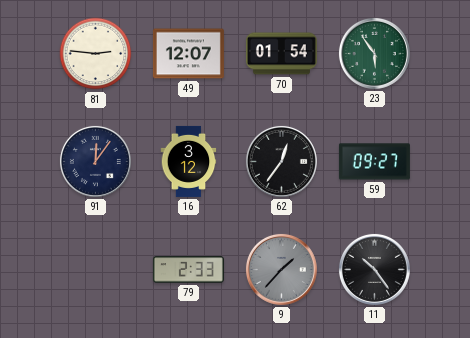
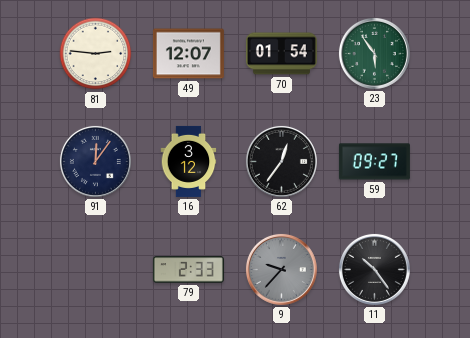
9: 1:37 -> 9:37 (281, 269)
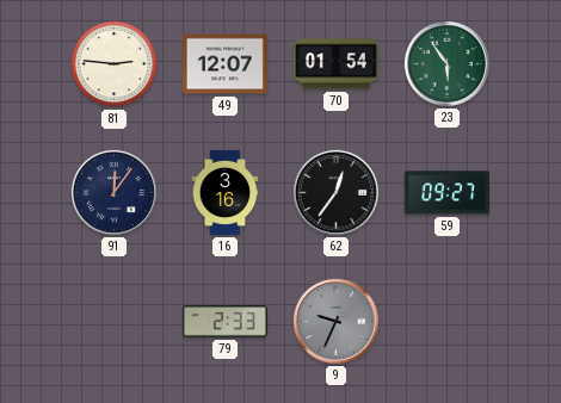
16: 3:12 -> 3:16 (226, 192)
9: 9:37 -> 9:34 (335, 321)
11: 10:24 -> none (374, 269)
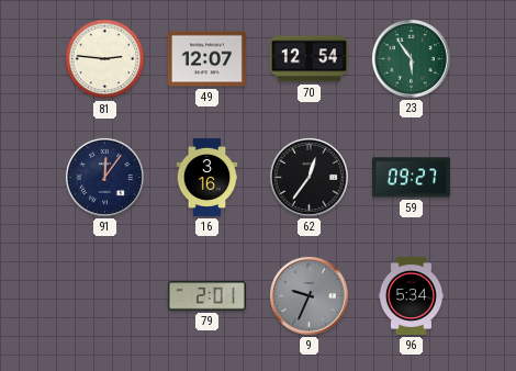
70: 01:54 -> 12:54 (309, 59)
79: 2:33 -> 2:01 (206, 296)
96: none -> 5:34 (411, 295)
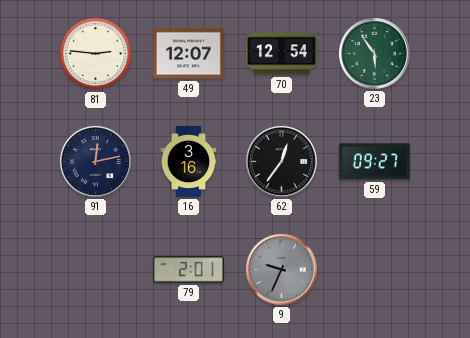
91: 12:06 -> 12:13 (95, 161)
96: 5:34 -> none (411, 295)
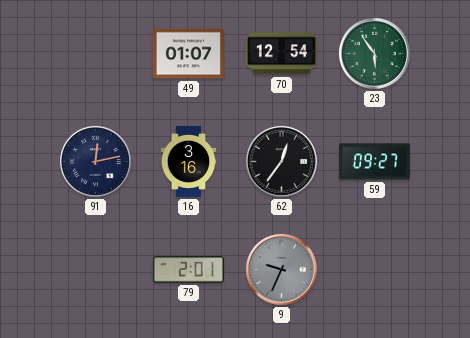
81: 2:46 -> none (96, 54)
49: 12:07 -> 01:07 (188, 54)
